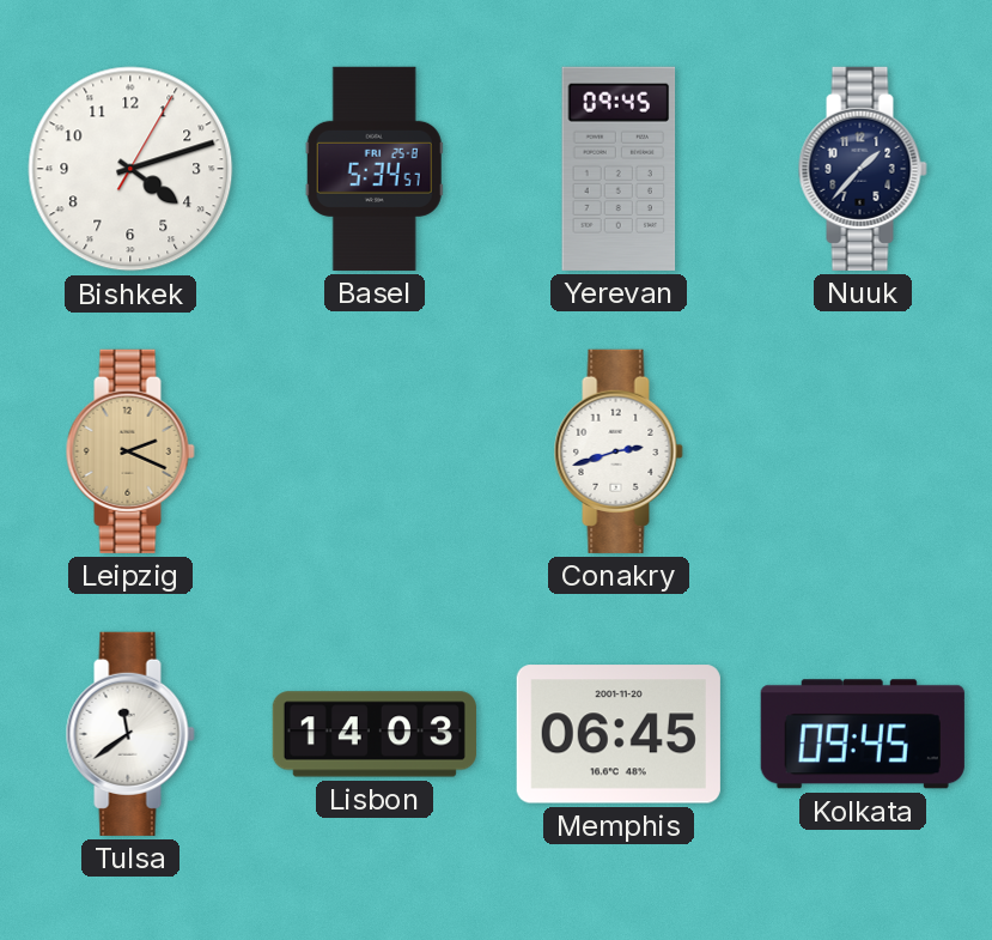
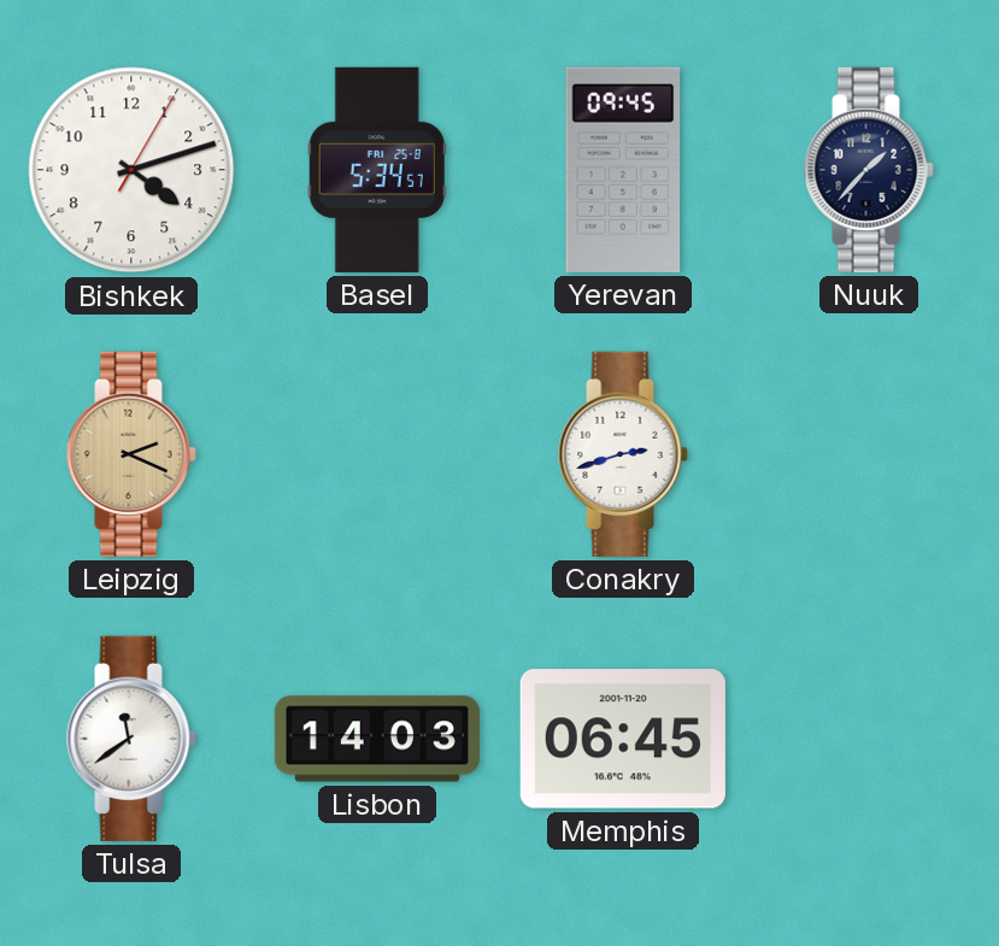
Kolkata: 09:45 -> none (863, 734)
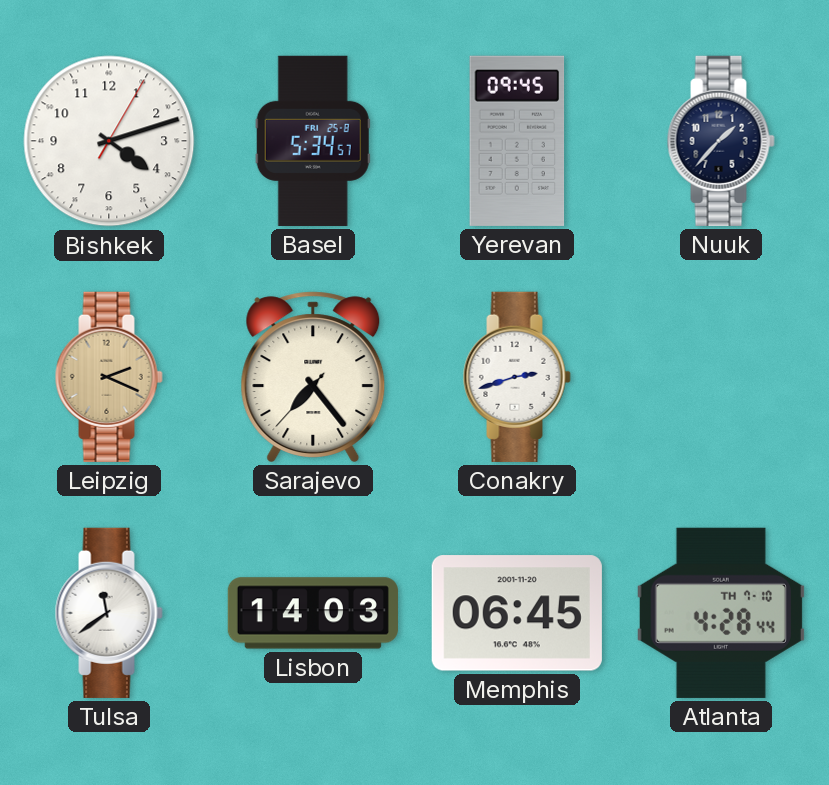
Sarajevo: none -> 7:23 (313, 377)
Atlanta: none -> 4:28 (721, 613)
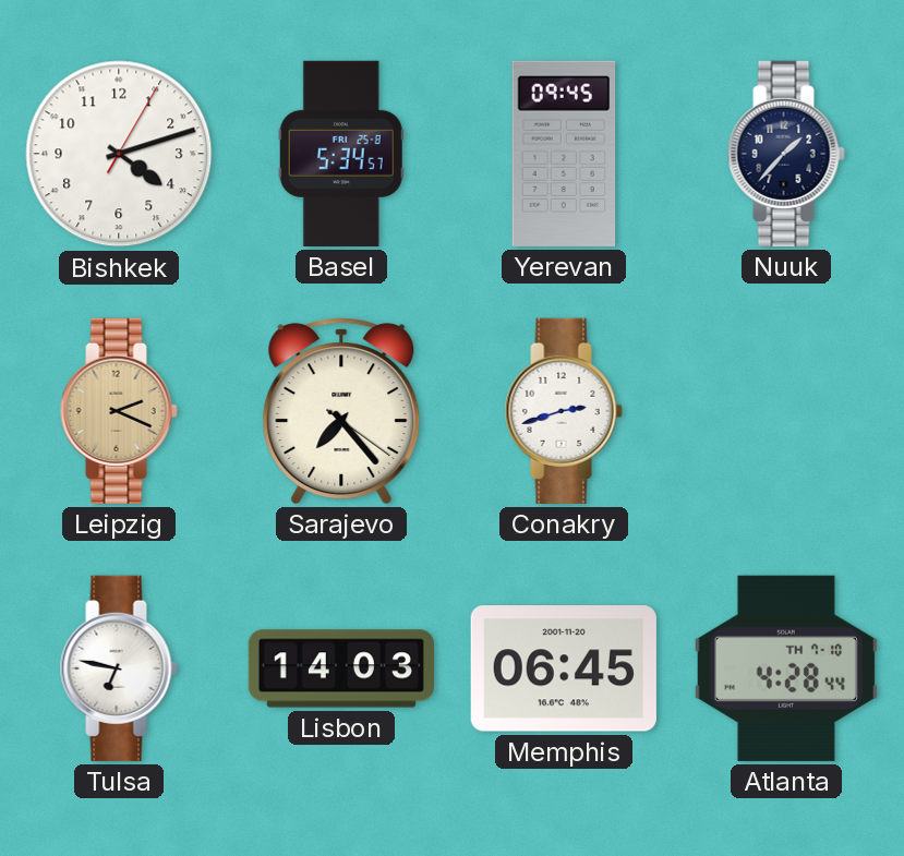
Sarajevo: 7:23:37 -> 7:23:21 (341, 411)
Tulsa: 11:39 -> 6:47 (119, 668)
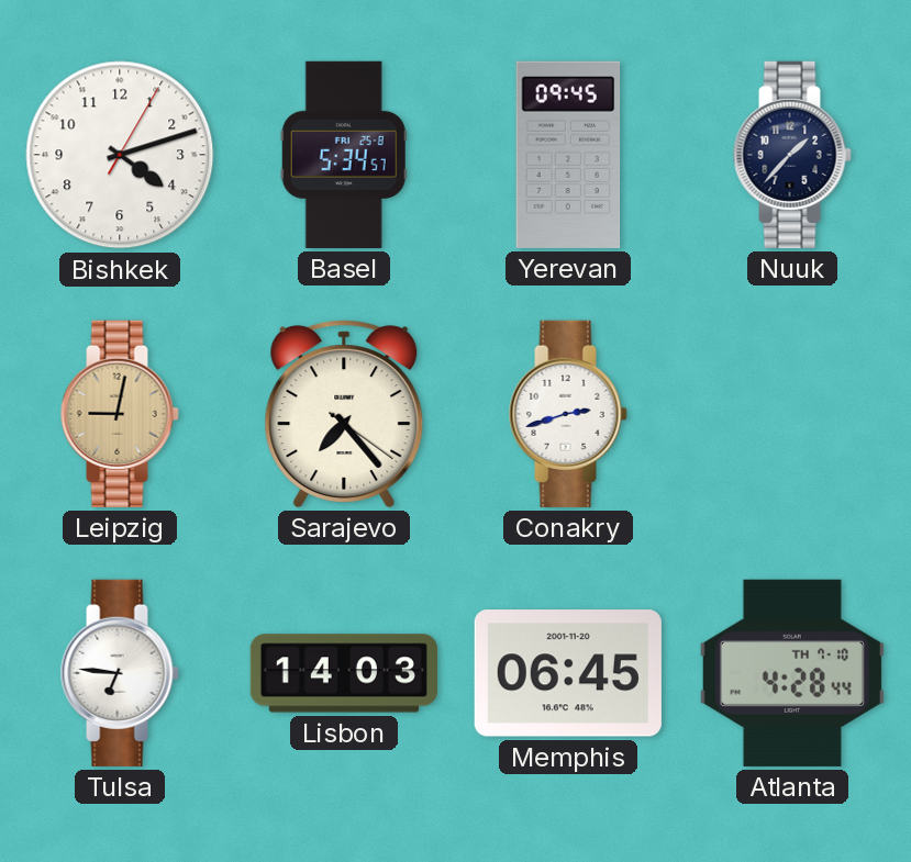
Leipzig: 2:19 -> 9:02 (120, 414)
Tulsa: 6:47 -> 6:46 (120, 673)
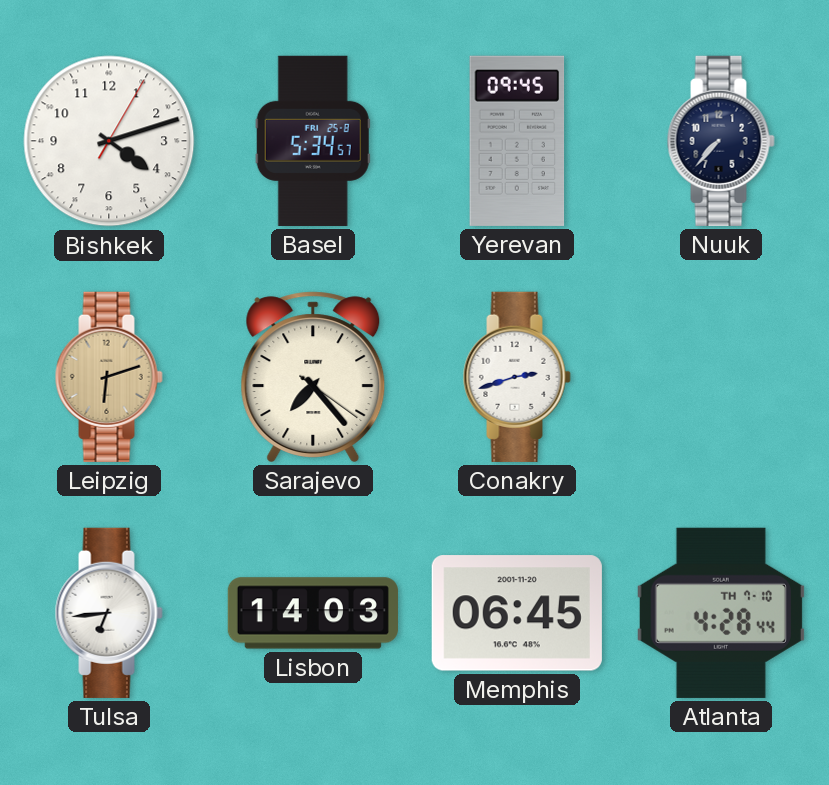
Nuuk: 1:37 -> 7:37 (721, 141)
Leipzig: 9:02 -> 6:12 (109, 377)
Tulsa: 6:46 -> 6:44 (109, 613)
